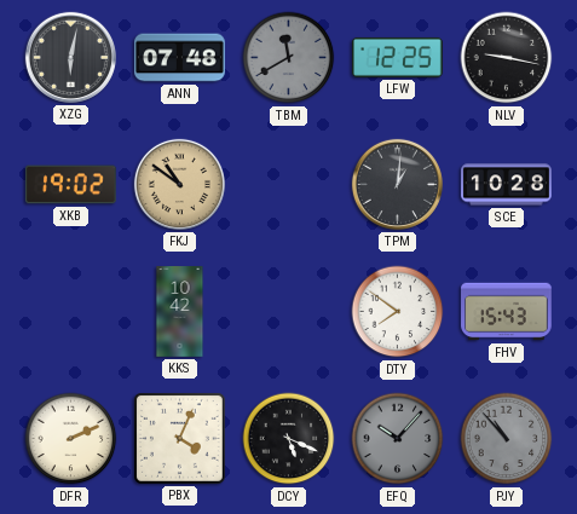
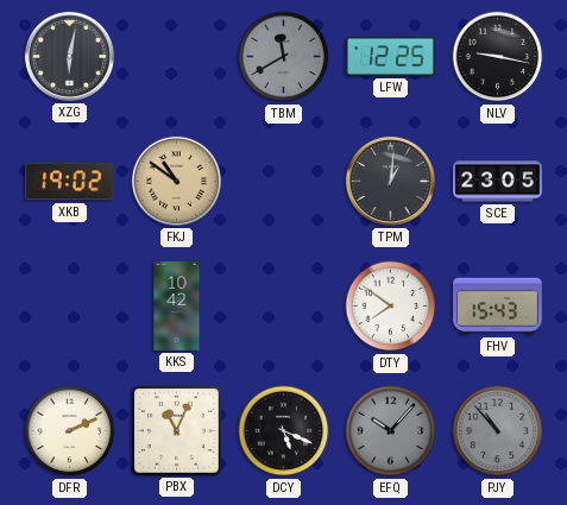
ANN: 07:48 -> none (180, 58)
SCE: 10:28 -> 23:05 (498, 182)
PBX: 4:04 -> 11:04 (177, 431)
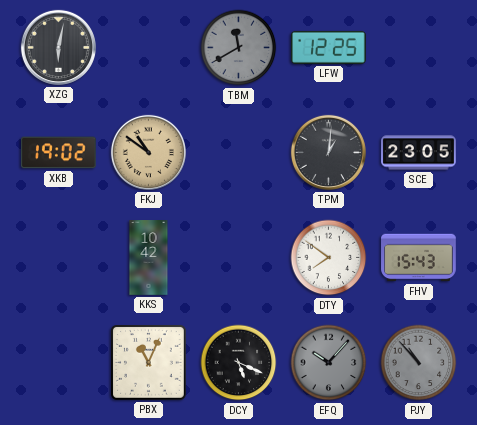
NLV: 9:17 -> none (498, 57)
DFR: 2:11 -> none (70, 431)
